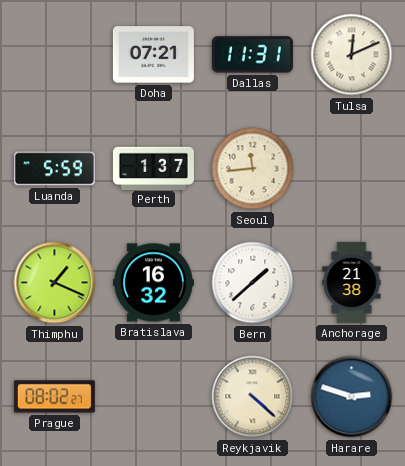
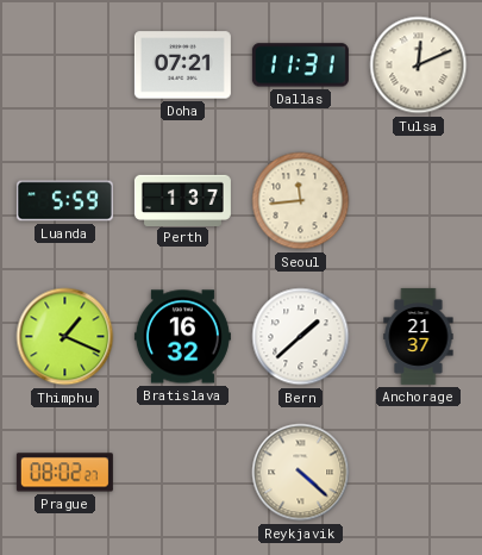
Anchorage: 21:38 -> 21:37 (419, 336)
Harare: 2:48 -> none (352, 397)
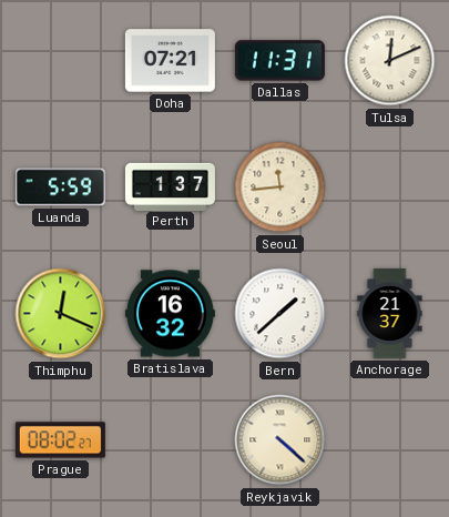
Thimphu: 1:19 -> 12:19 (61, 314)
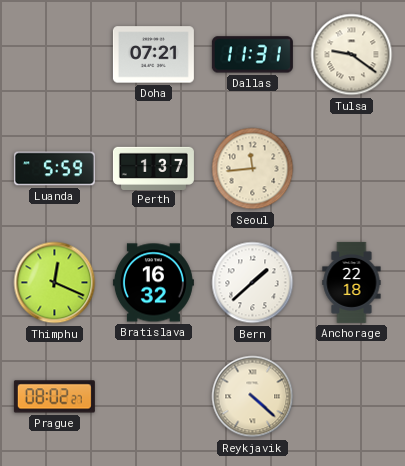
Tulsa: 12:11 -> 9:21 (352, 55)
Anchorage: 21:37 -> 22:18 (352, 282)
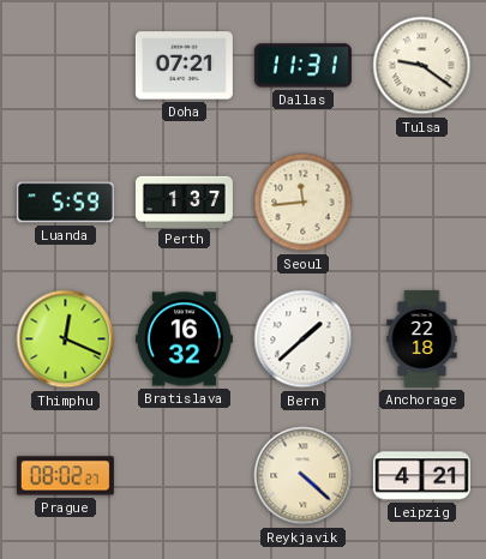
Leipzig: none -> 4:21 (421, 476)
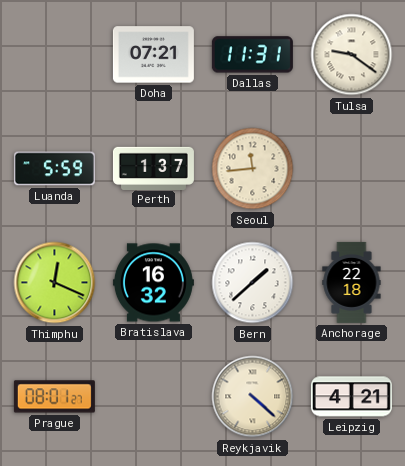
Prague: 08:02 -> 08:01 (54, 397)
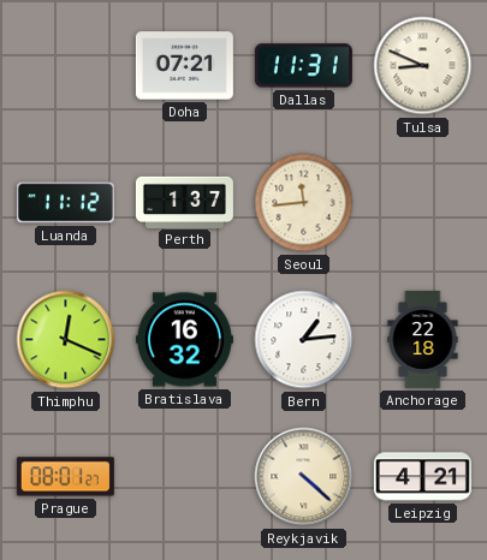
Tulsa: 9:21 -> 8:49 (423, 66)
Luanda: 5:59 -> 11:12 (65, 203)
Bern: 1:38 -> 1:14 (304, 340)
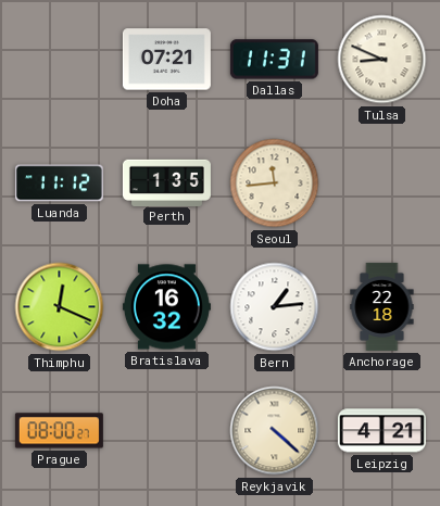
Perth: 1:37 -> 1:35 (166, 182)
Prague: 08:01 -> 08:00 (59, 431)
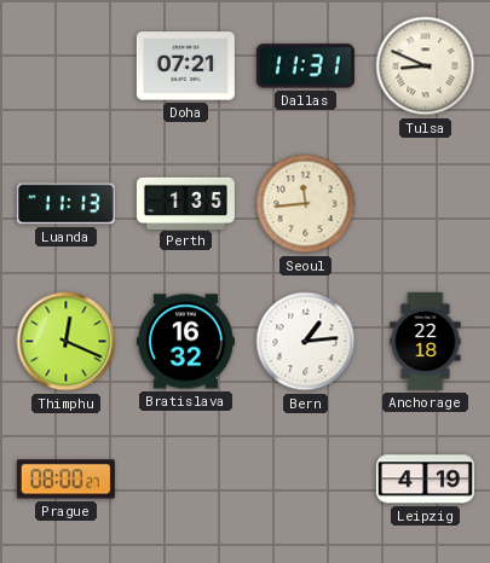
Luanda: 11:12 -> 11:13 (65, 204)
Reykjavik: 4:22 -> none (275, 431)
Leipzig: 4:21 -> 4:19 (425, 480)
